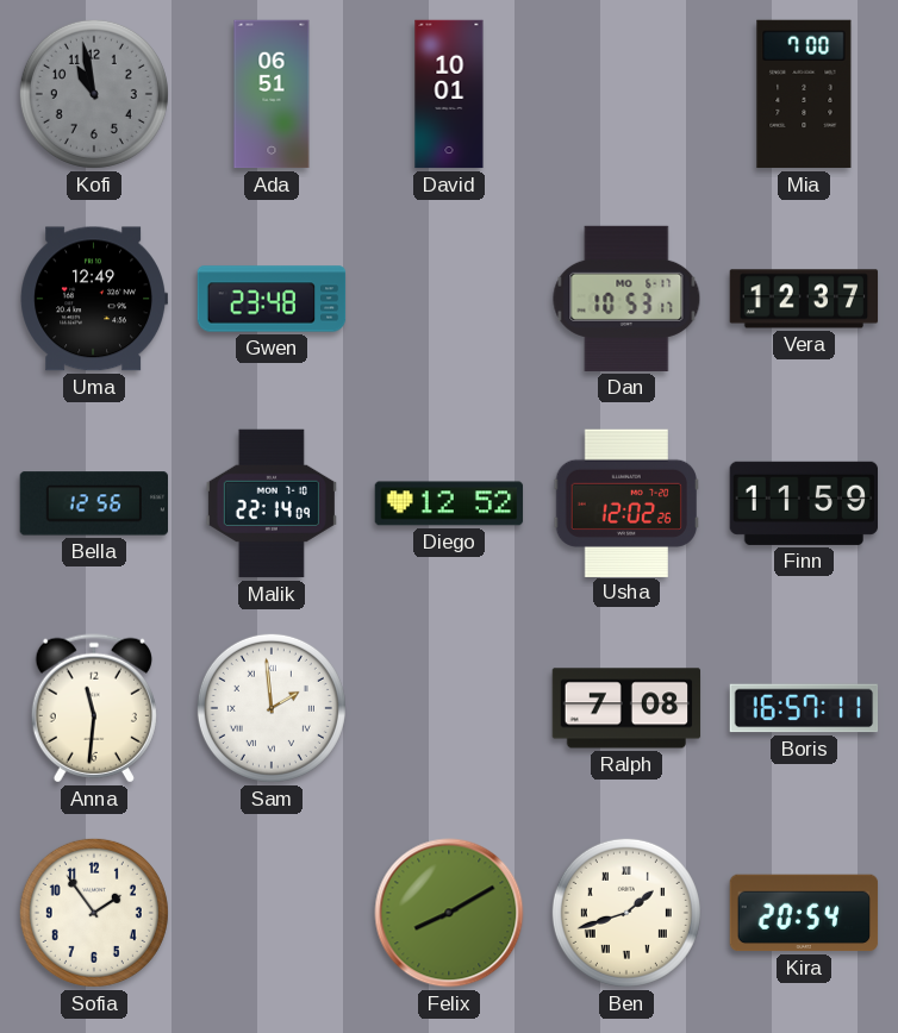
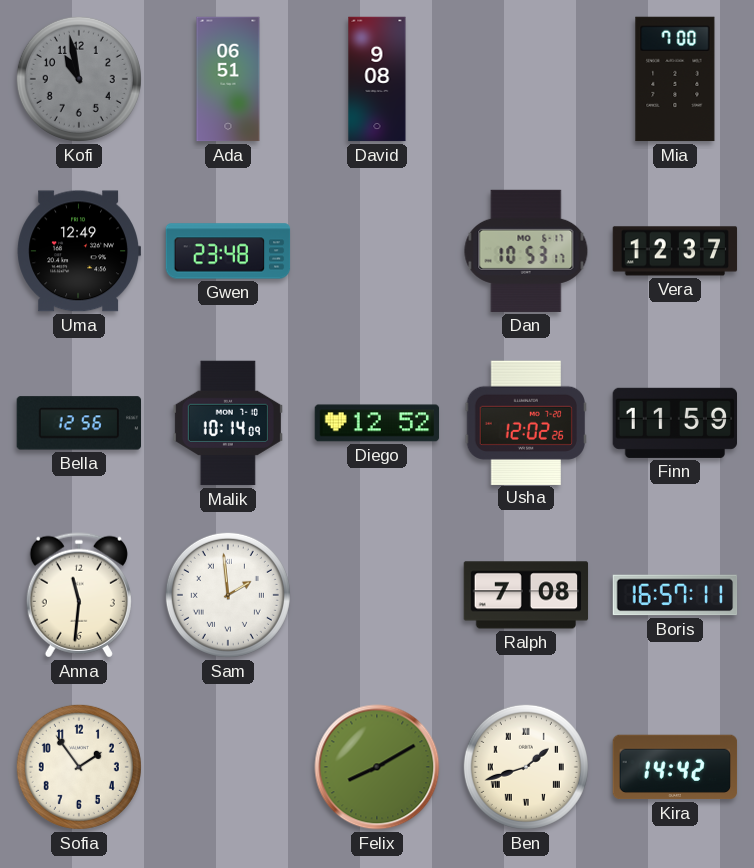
David: 10:01 -> 9:08 (377, 79)
Malik: 22:14 -> 10:14 (228, 423)
Kira: 20:54 -> 14:42 (675, 767)
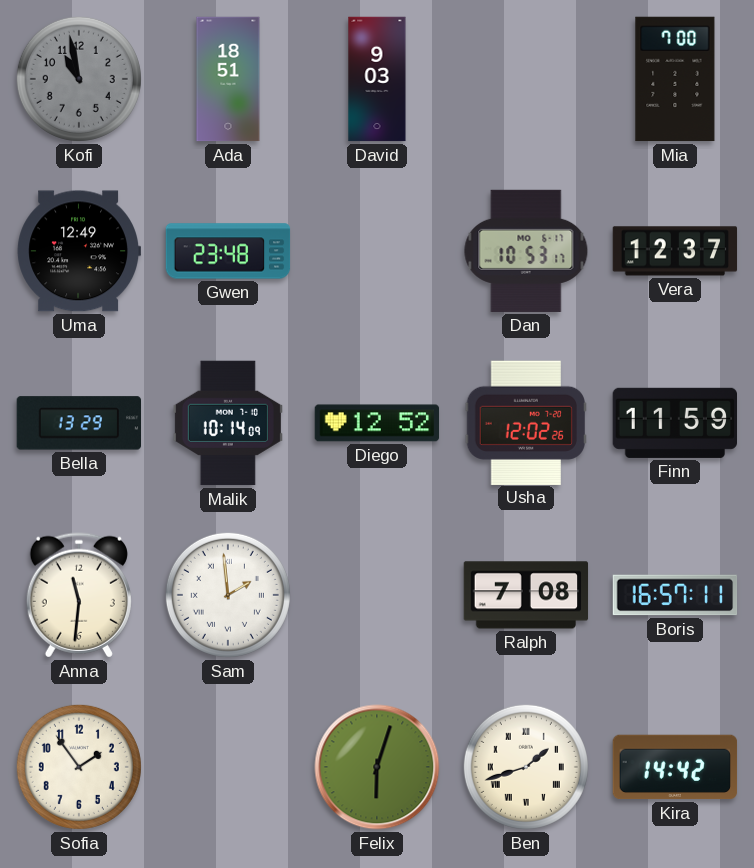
Ada: 06:51 -> 18:51 (228, 79)
David: 9:08 -> 9:03 (377, 79)
Bella: 12:56 -> 13:29 (79, 423)
Felix: 8:10 -> 6:03 (377, 767)
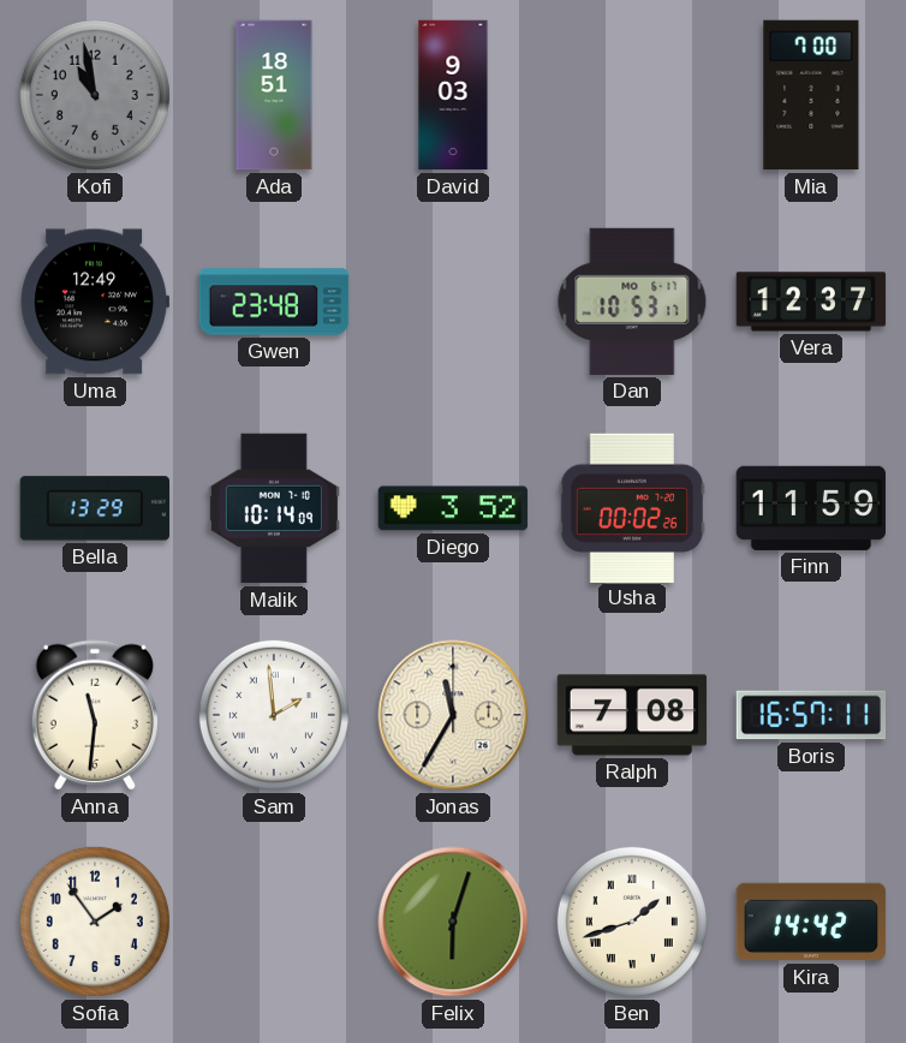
Diego: 12:52 -> 3:52 (453, 508)
Usha: 12:02 -> 00:02 (631, 507)
Jonas: none -> 11:35 (453, 715)
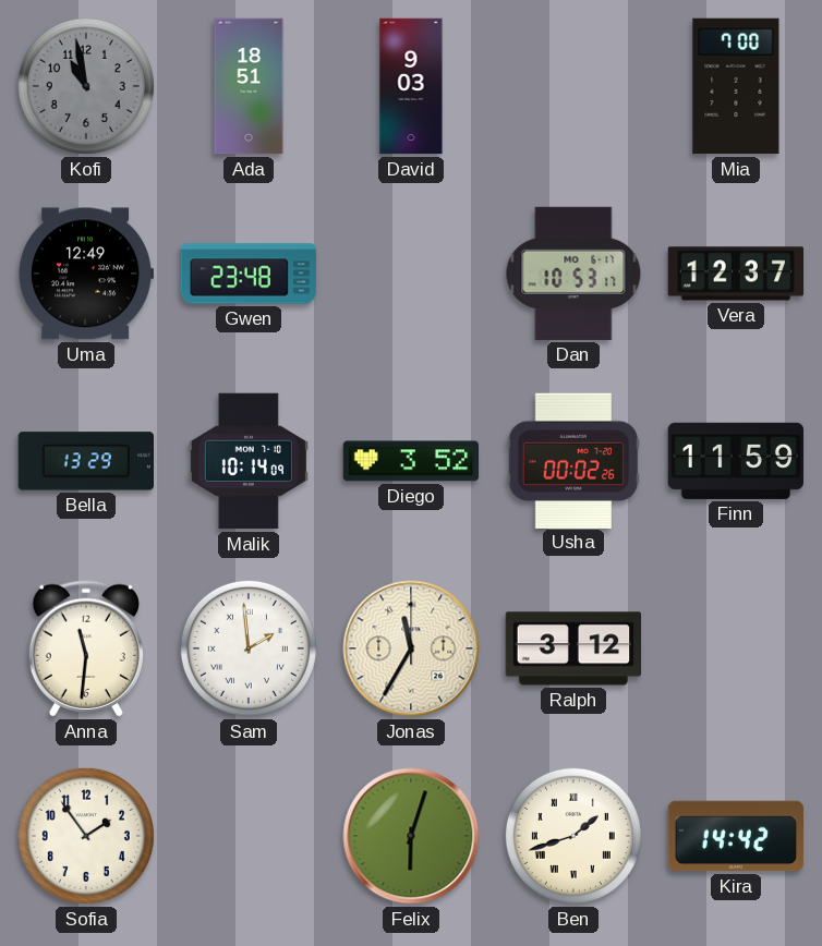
Ralph: 7:08 -> 3:12 (573, 648)
Boris: 16:57 -> none (811, 715)
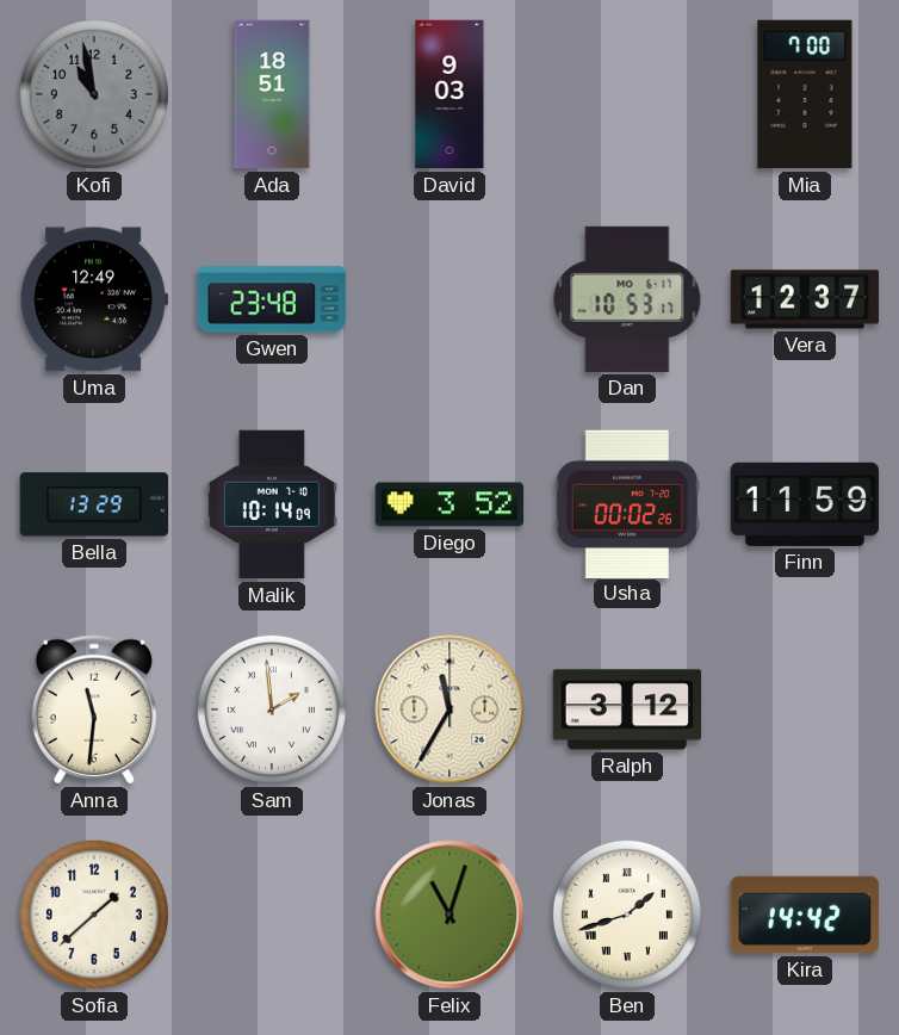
Sofia: 1:54 -> 1:38 (94, 915)
Felix: 6:03 -> 11:03 (449, 915)
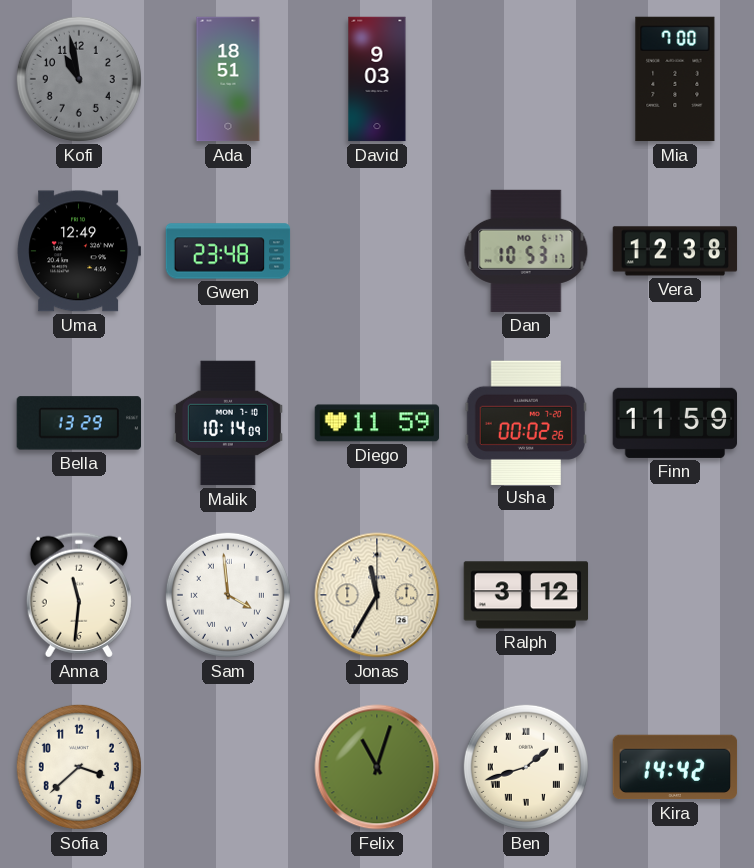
Vera: 12:37 -> 12:38 (675, 251)
Diego: 3:52 -> 11:59 (377, 423)
Sam: 1:59 -> 3:59 (228, 595)
Sofia: 1:38 -> 3:38 (79, 767)
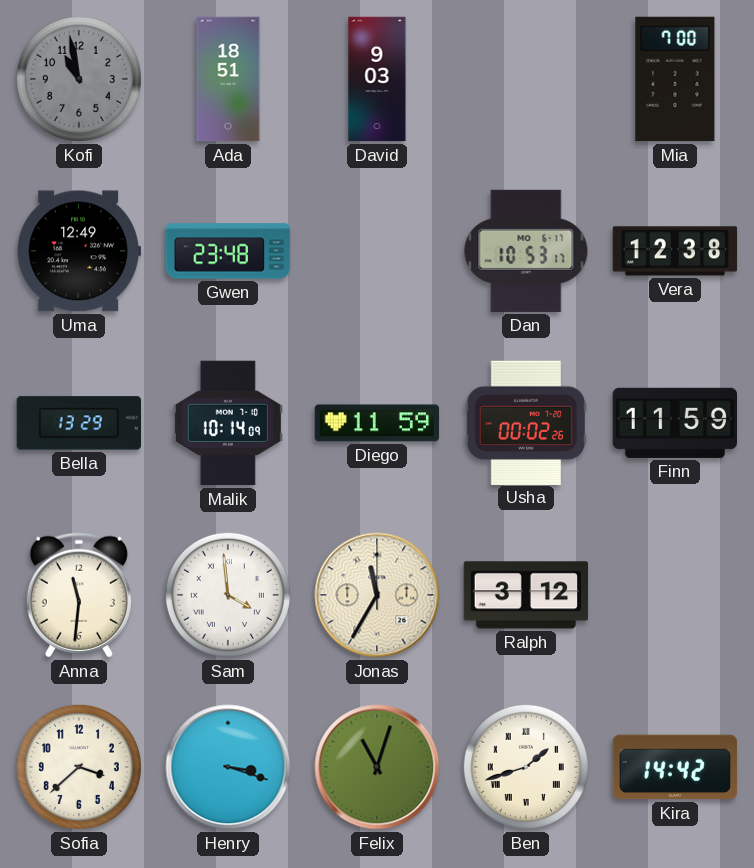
Henry: none -> 3:18 (228, 767)
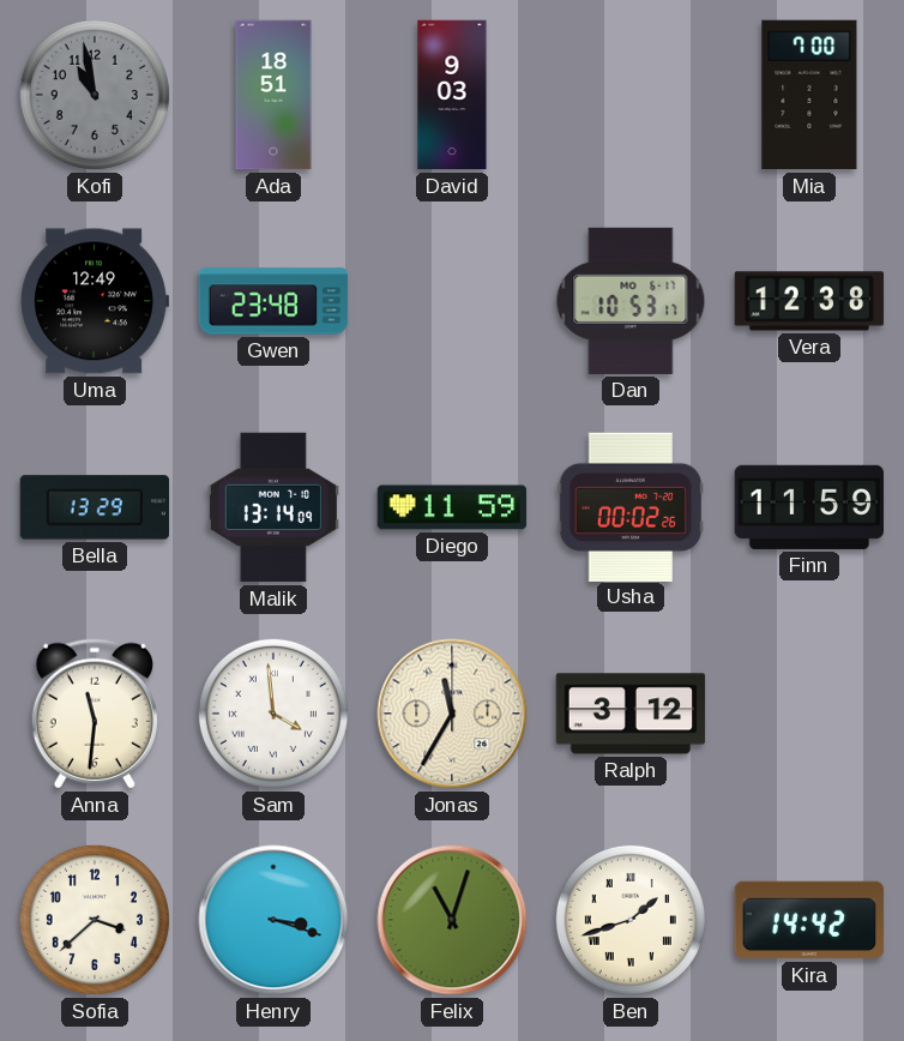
Malik: 10:14 -> 13:14 (273, 507)
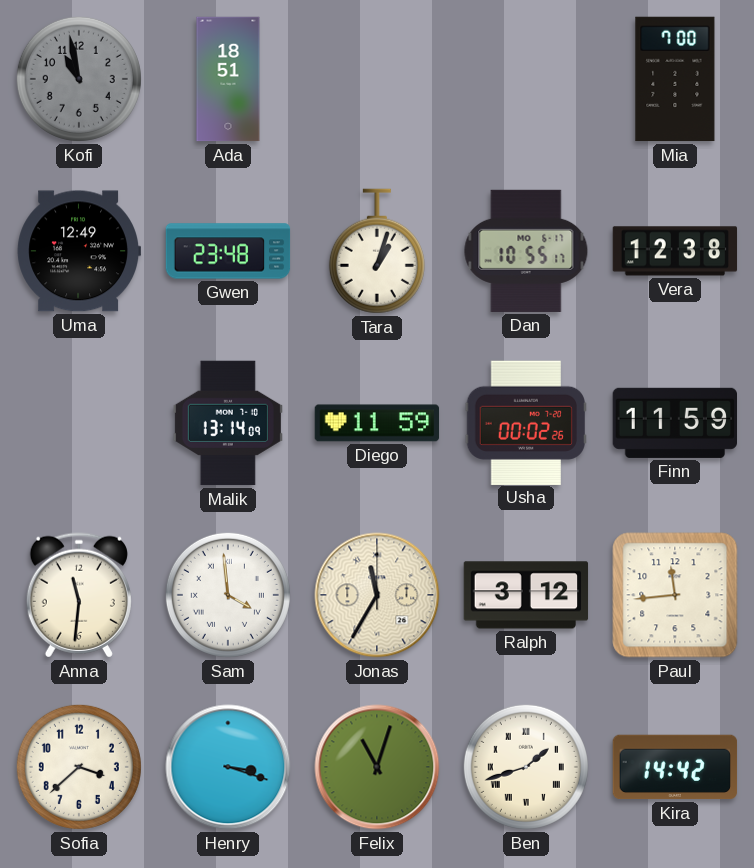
David: 9:03 -> none (452, 95)
Tara: none -> 1:03 (377, 251)
Dan: 10:53 -> 10:55 (526, 251)
Bella: 13:29 -> none (95, 507)
Paul: none -> 11:44 (675, 595)
